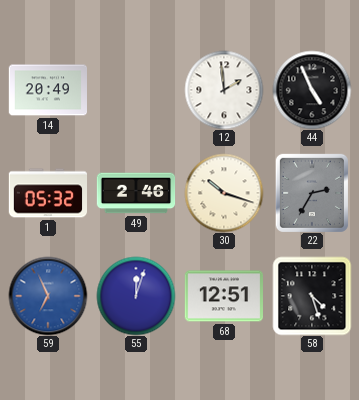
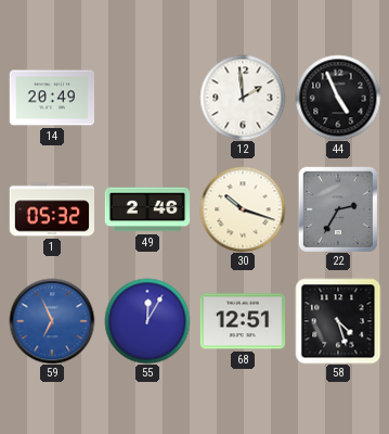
55: 12:03 -> 12:05 (147, 321)
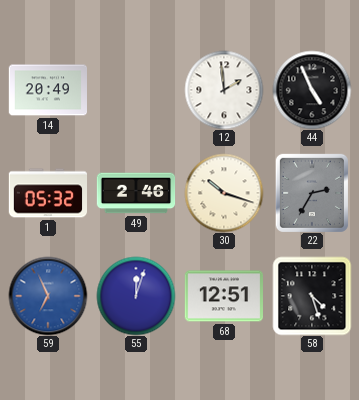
55: 12:05 -> 12:03 (136, 296)
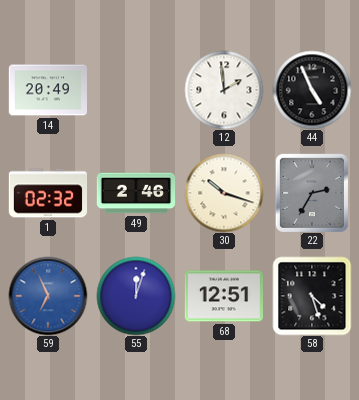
1: 05:32 -> 02:32 (48, 193)
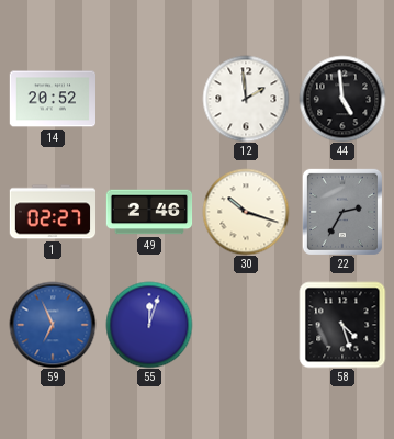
14: 20:49 -> 20:52 (52, 99)
44: 4:56 -> 4:59 (342, 99)
1: 02:32 -> 02:27 (53, 212)
68: 12:51 -> none (223, 296)
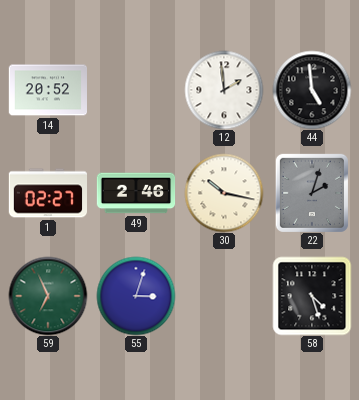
30: 10:18 -> 10:17 (224, 193)
22: 2:35 -> 2:03 (312, 193)
59 dial: blue -> green (48, 296)
55: 12:03 -> 3:03 (136, 296)
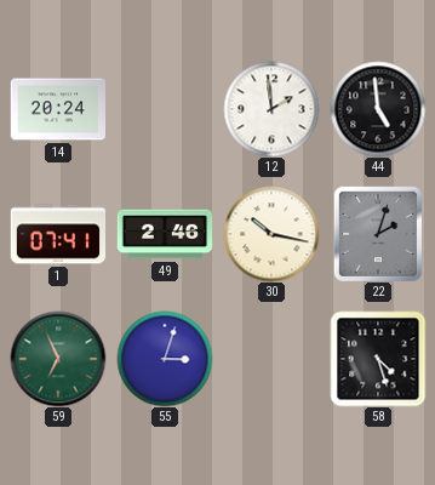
14: 20:52 -> 20:24 (57, 109)
1: 02:27 -> 07:41 (58, 234)
